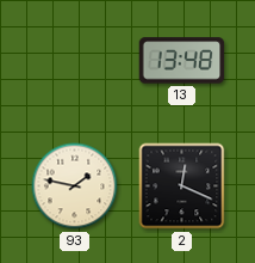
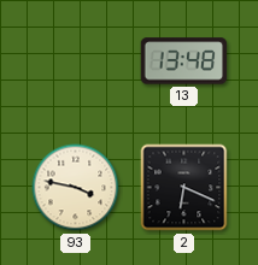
93: 1:47 -> 3:47 (76, 188)
2: 12:19 -> 6:19 (184, 188)
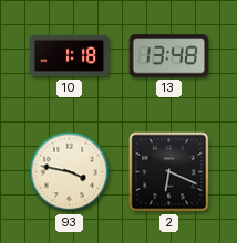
10: none -> 1:18 (70, 56)
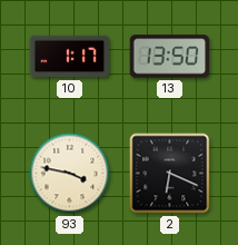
10: 1:18 -> 1:17 (70, 57)
13: 13:48 -> 13:50 (170, 57)
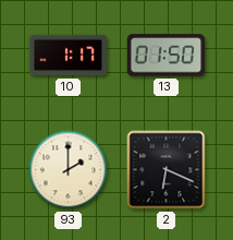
13: 13:50 -> 01:50 (167, 56)
93: 3:47 -> 2:00 (69, 170)
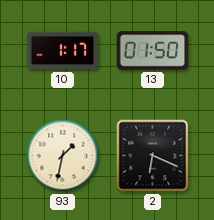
93: 2:00 -> 1:32 (63, 156)
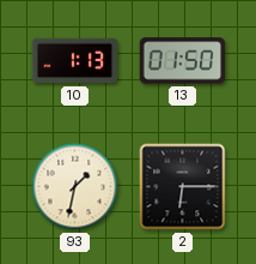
10: 1:17 -> 1:13 (75, 61)
2: 6:19 -> 6:15 (183, 187)
